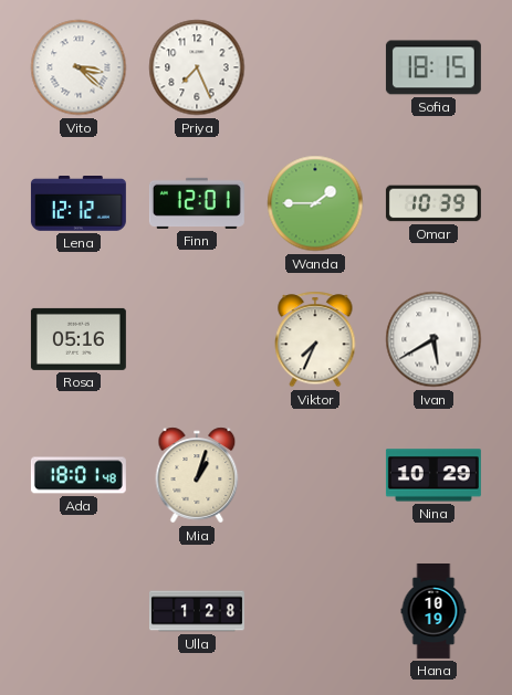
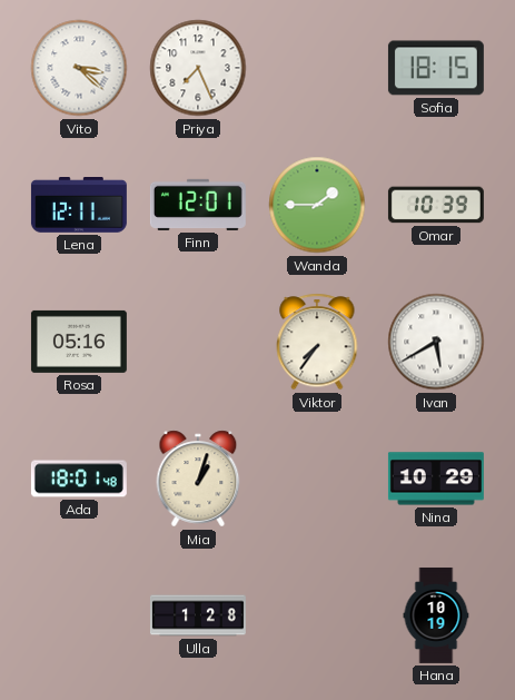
Lena: 12:12 -> 12:11 (79, 206)
Viktor: 7:34 -> 7:36 (317, 342)
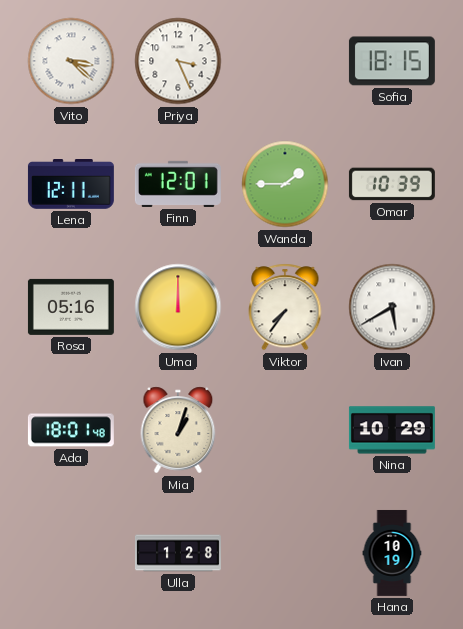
Priya: 7:26 -> 3:26 (178, 61)
Uma: none -> 12:00 (178, 307)
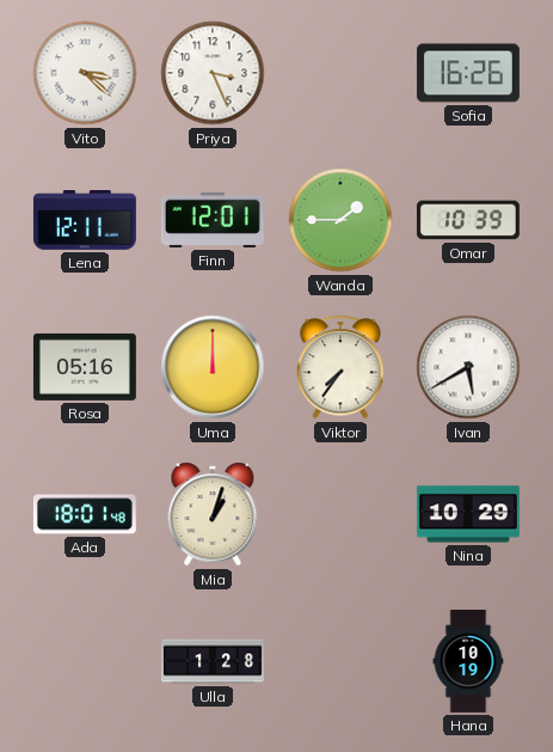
Sofia: 18:15 -> 16:26 (468, 73)
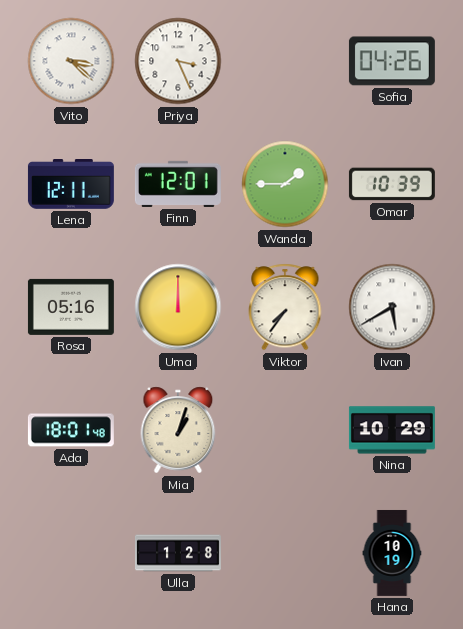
Sofia: 16:26 -> 04:26 (392, 61)
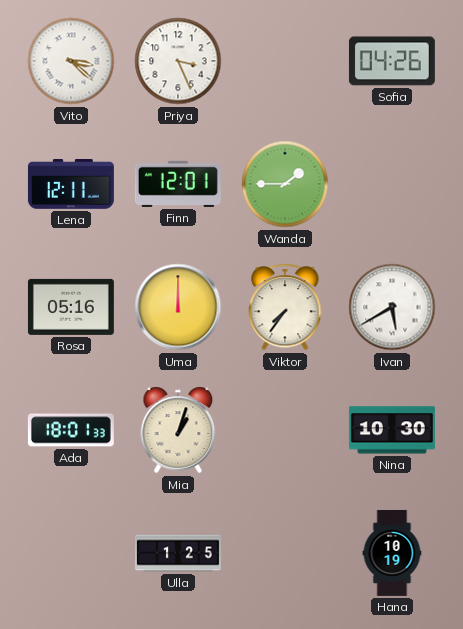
Omar: 10:39 -> none (392, 184)
Ada: 18:01:48 -> 18:01:33 (71, 430)
Nina: 10:29 -> 10:30 (392, 430)
Ulla: 1:28 -> 1:25 (178, 553)
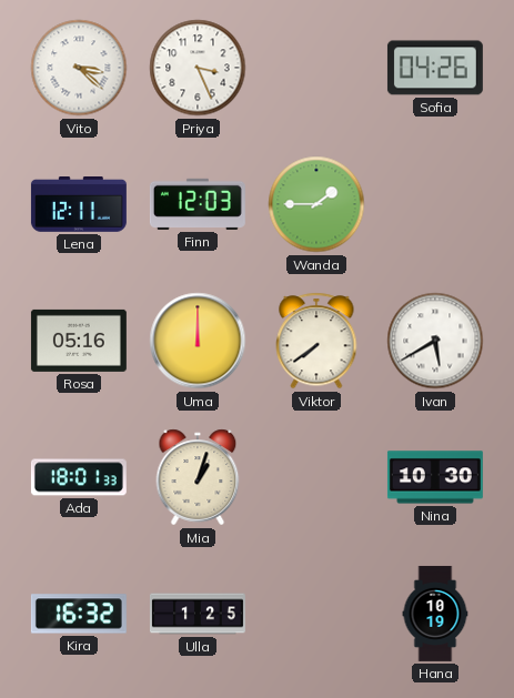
Finn: 12:01 -> 12:03 (198, 204)
Viktor: 7:36 -> 7:39 (316, 341)
Kira: none -> 16:32 (79, 614)
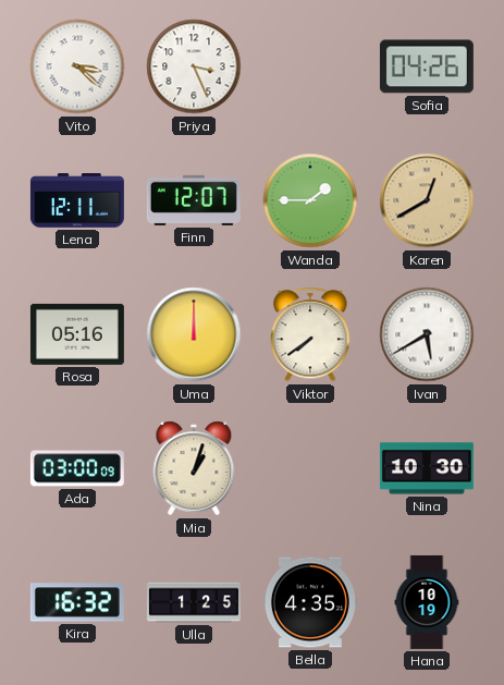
Finn: 12:03 -> 12:07 (194, 200)
Karen: none -> 12:40 (427, 200)
Ada: 18:01 -> 03:00 (77, 468)
Bella: none -> 4:35 (310, 602)
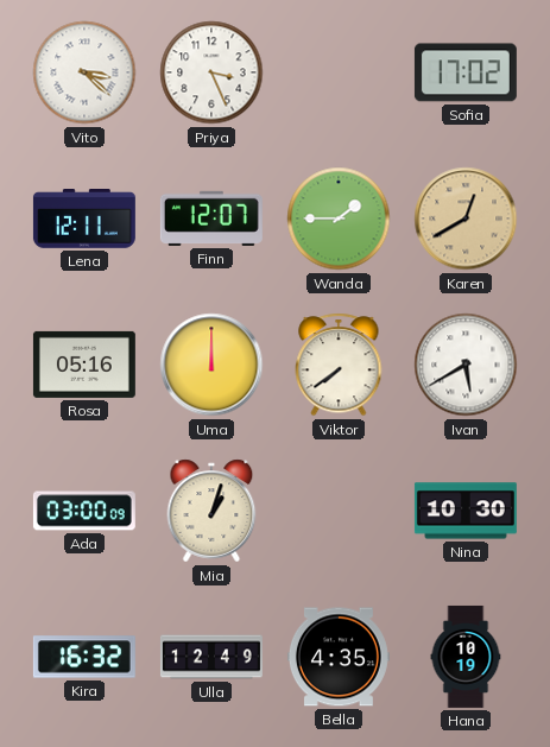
Sofia: 04:26 -> 17:02 (466, 72)
Ulla: 1:25 -> 12:49 (211, 657)
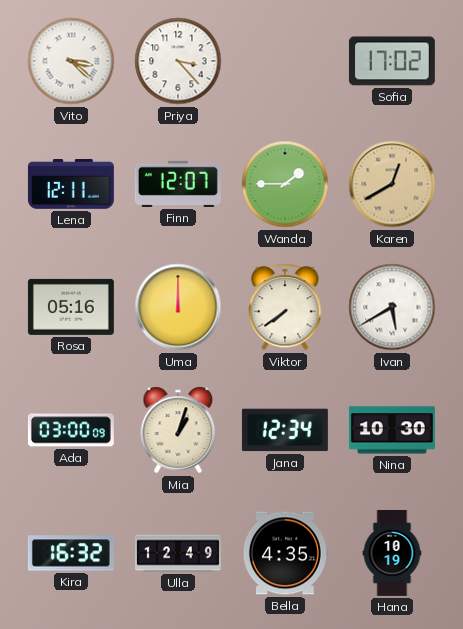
Priya: 3:26 -> 3:23 (178, 61)
Jana: none -> 12:34 (285, 430)
